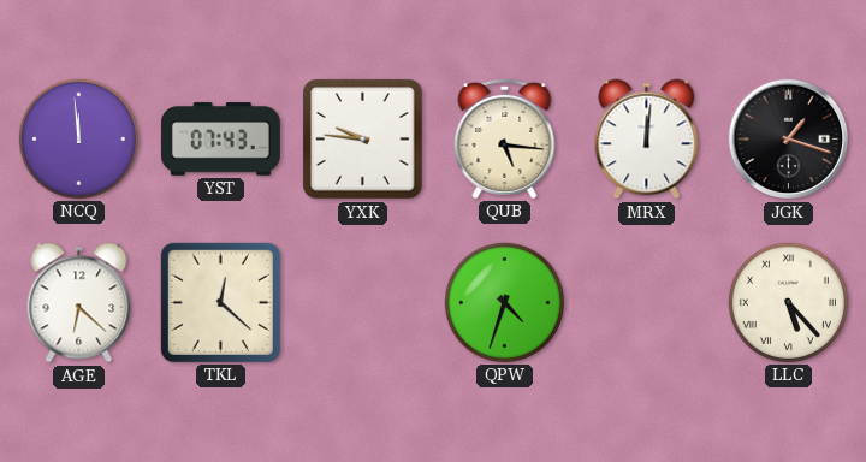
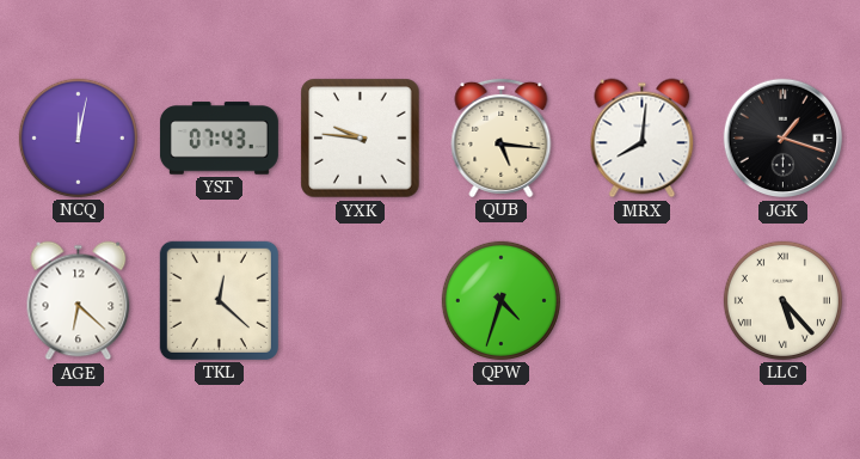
NCQ: 11:59 -> 12:02 (78, 137)
MRX: 12:01 -> 8:01 (643, 139)
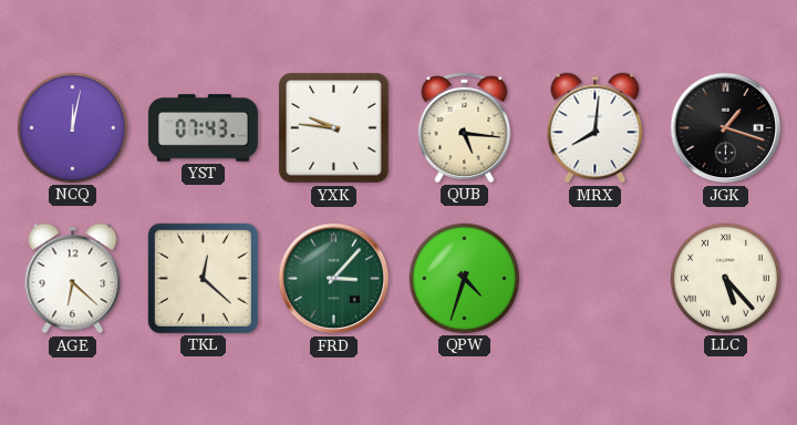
FRD: none -> 3:07 (334, 279)
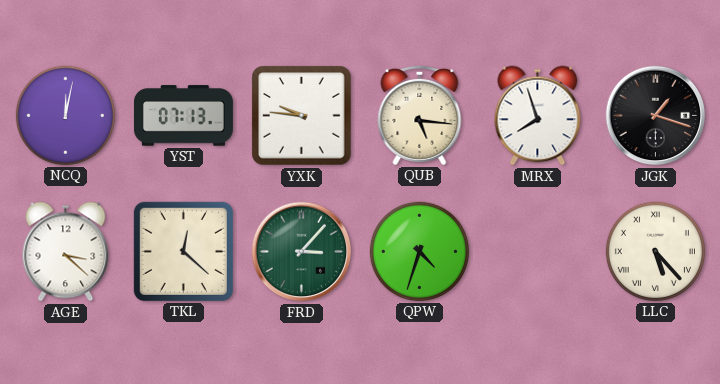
YST: 07:43 -> 07:13 (183, 116)
MRX: 8:01 -> 7:57 (538, 116)
AGE: 6:22 -> 3:22 (66, 252)
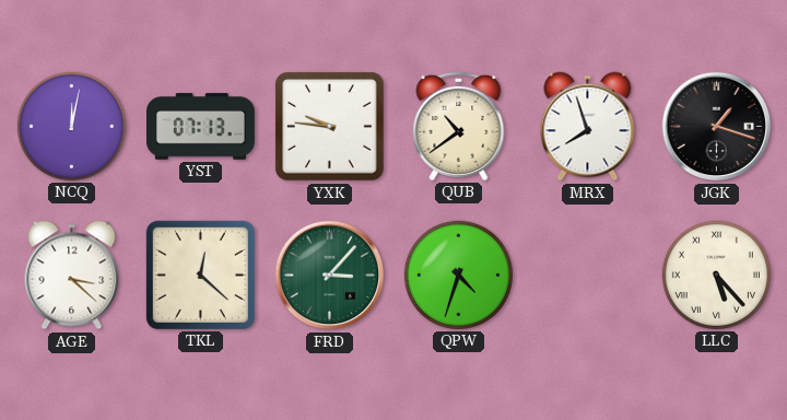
QUB: 5:16 -> 10:39 (459, 126)
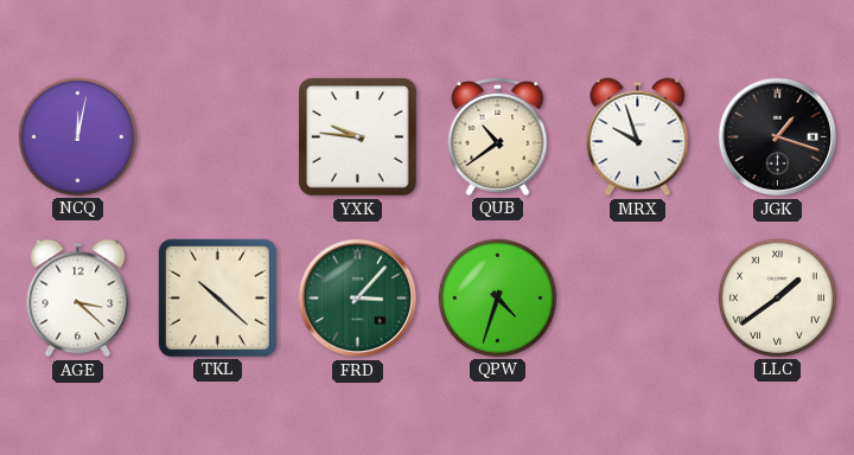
YST: 07:13 -> none (200, 127)
MRX: 7:57 -> 9:57 (638, 137)
TKL: 12:22 -> 10:22 (217, 297)
LLC: 5:23 -> 1:39 (777, 297)
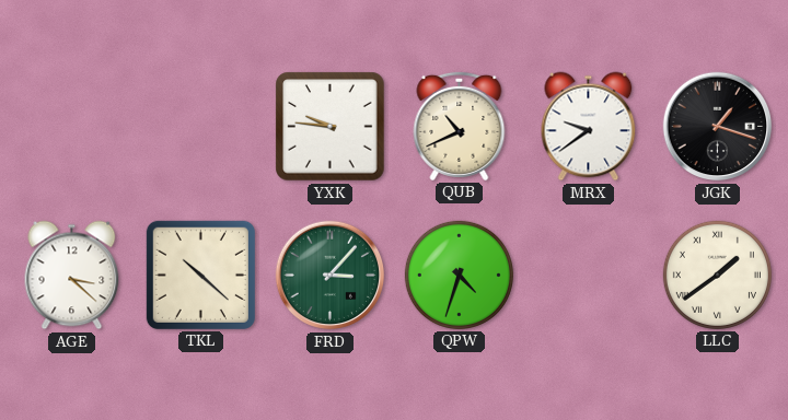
NCQ: 12:02 -> none (77, 136)
QUB: 10:39 -> 10:41 (460, 126)
MRX: 9:57 -> 9:39 (589, 127)
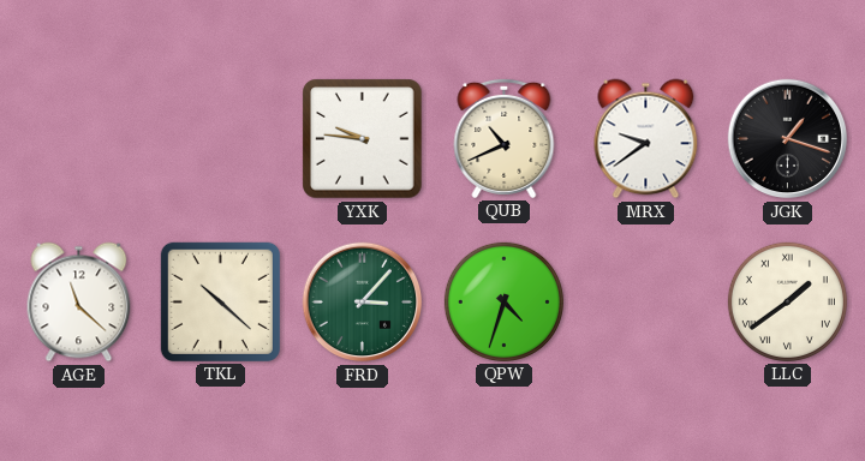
AGE: 3:22 -> 11:22 (79, 303)
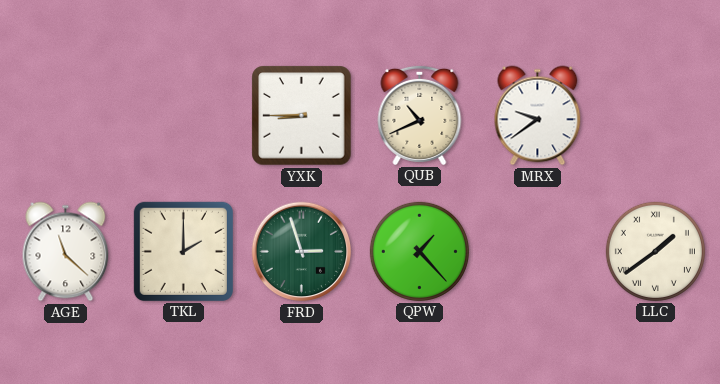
YXK: 9:46 -> 8:45 (302, 116)
JGK: 1:18 -> none (788, 139)
TKL: 10:22 -> 2:00 (183, 251)
FRD: 3:07 -> 2:57 (302, 252)
QPW: 4:33 -> 1:23 (419, 251)
